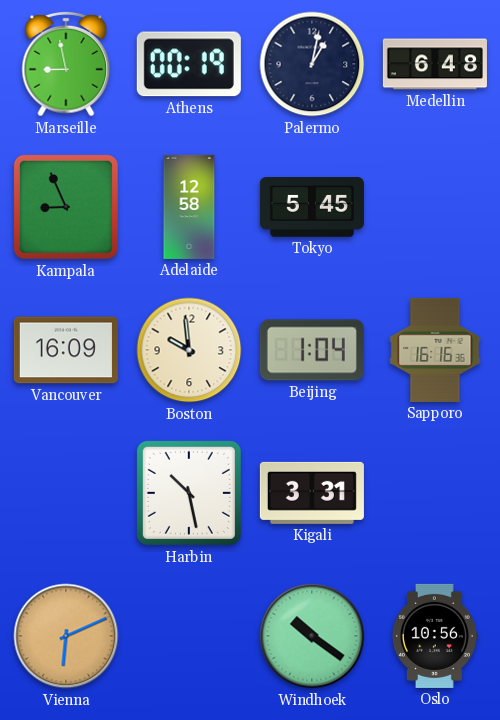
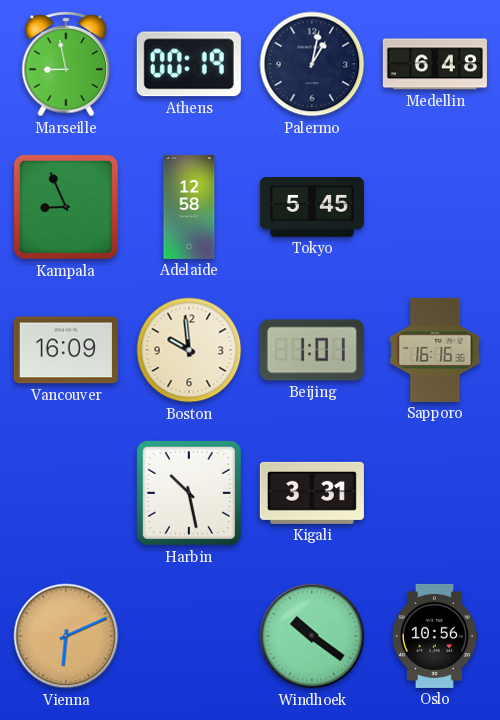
Beijing: 1:04 -> 1:01 (312, 350)
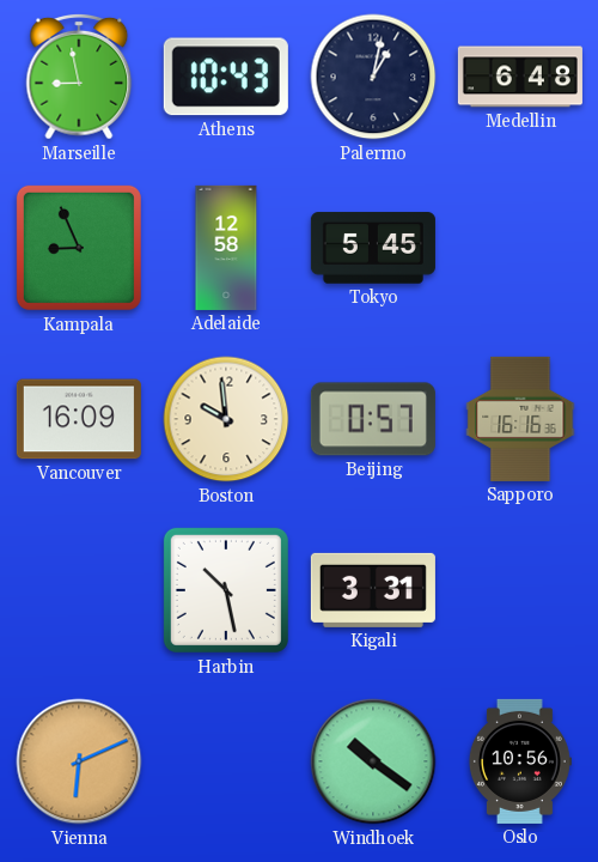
Athens: 00:19 -> 10:43 (226, 77)
Beijing: 1:01 -> 0:57 (373, 419)
